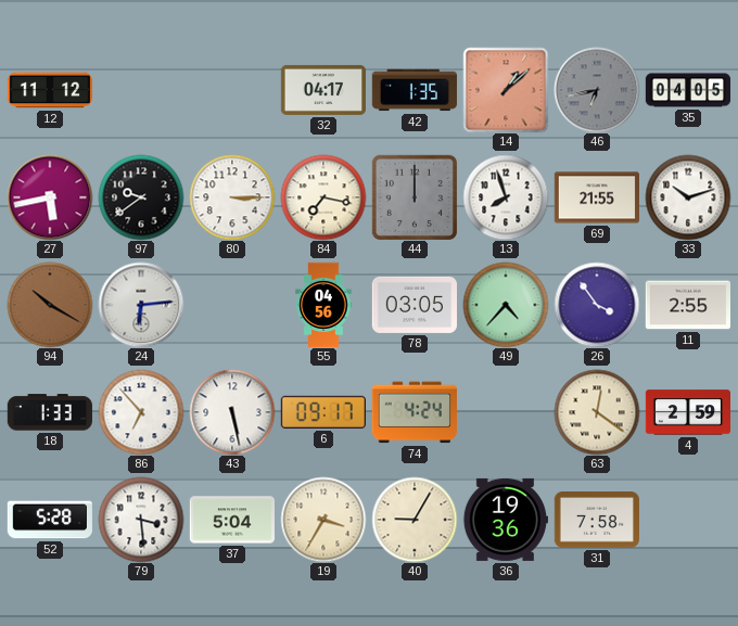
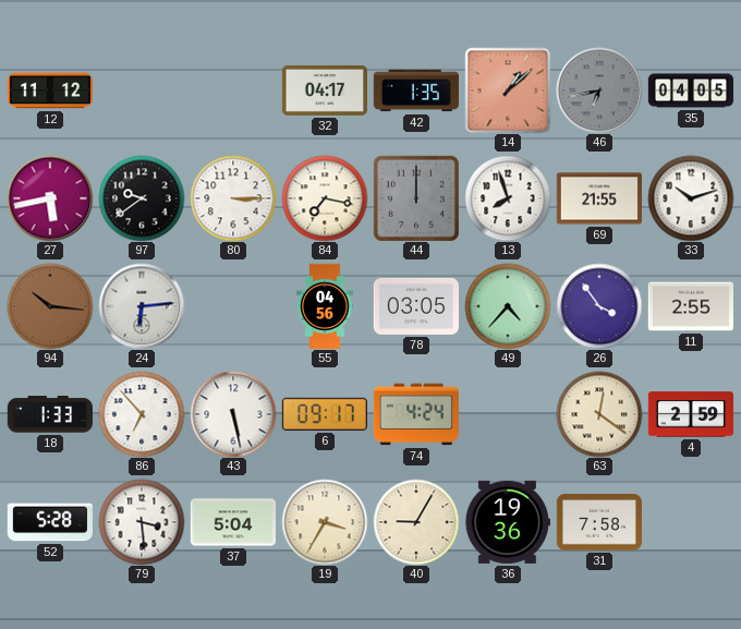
94: 10:20 -> 10:16 (50, 306)
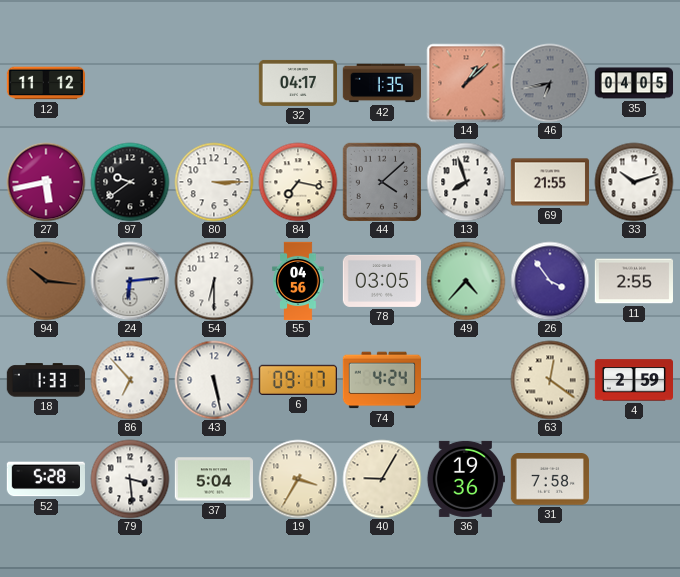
44: 12:00 -> 4:08 (382, 182)
54: none -> 6:30 (214, 281)
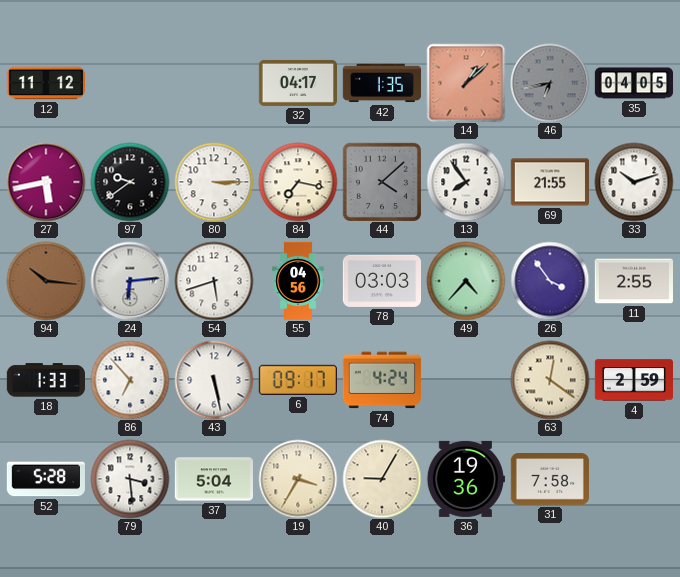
13: 7:57 -> 7:54 (466, 182)
54: 6:30 -> 5:42 (214, 281)
78: 03:05 -> 03:03 (381, 281)
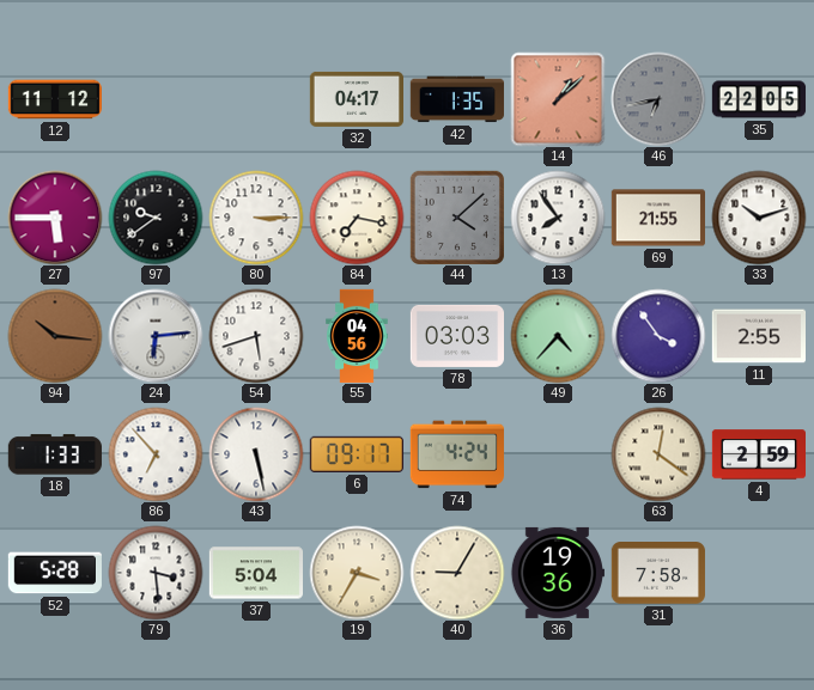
35: 04:05 -> 22:05 (759, 99)
27: 5:43 -> 5:45 (55, 218)
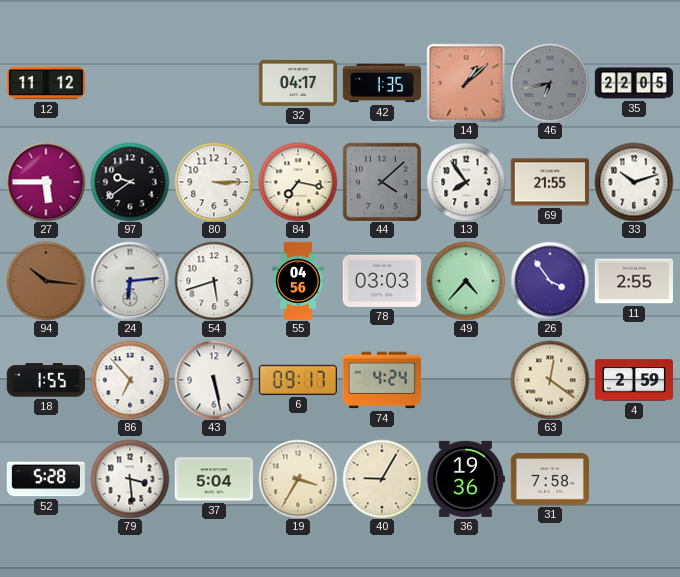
18: 1:33 -> 1:55 (46, 380)
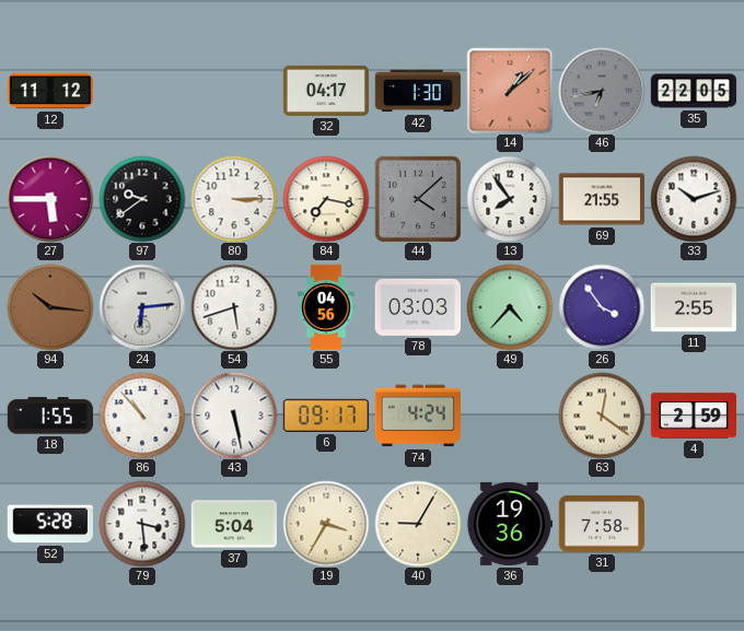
42: 1:35 -> 1:30 (417, 91)
86: 6:53 -> 10:53 (142, 416)
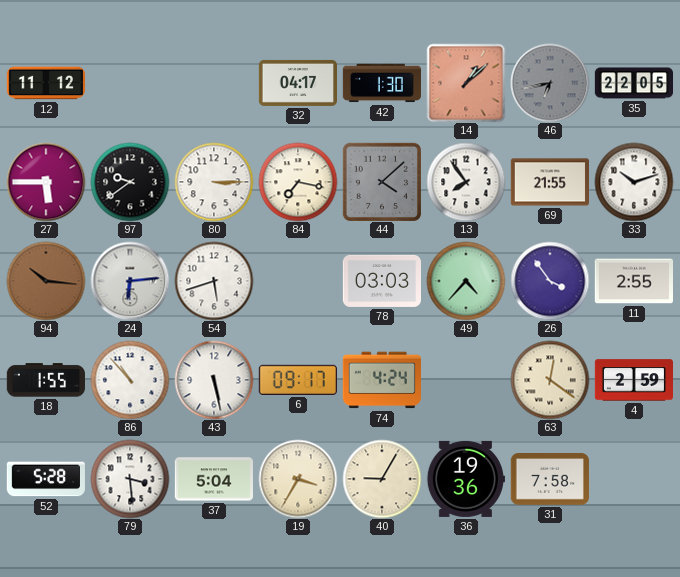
55: 04:56 -> none (326, 307)
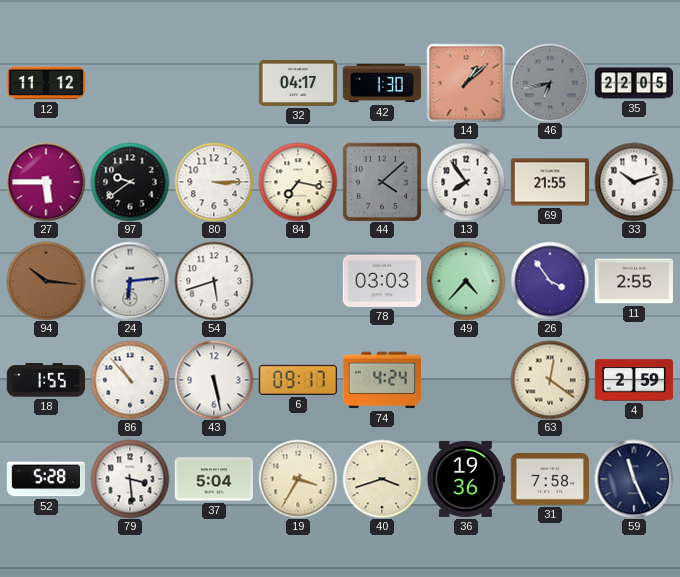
40: 9:05 -> 3:42 (382, 479)
59: none -> 11:26 (634, 479)
